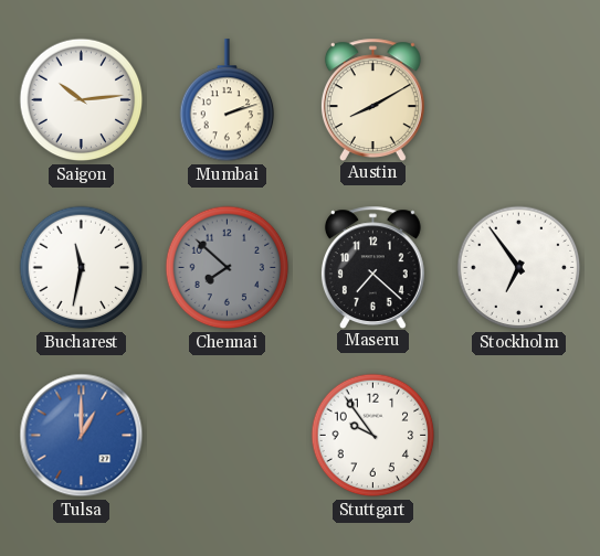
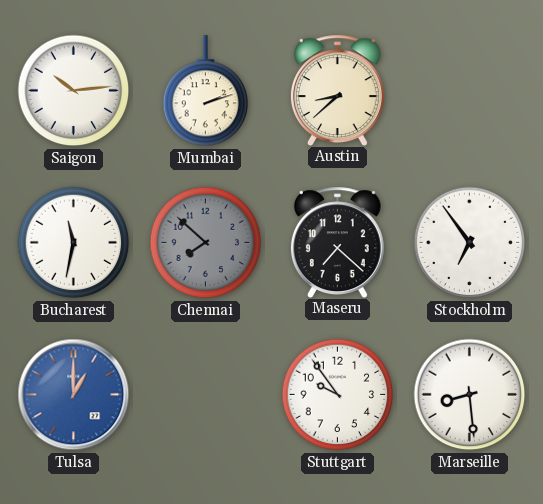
Austin: 8:10 -> 8:38 (337, 90)
Marseille: none -> 8:29 (470, 395)
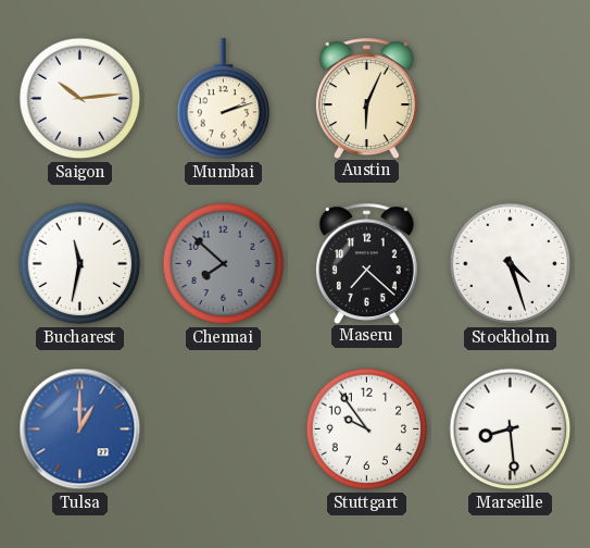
Austin: 8:38 -> 6:04 (366, 98)
Stockholm: 6:54 -> 4:27 (511, 264)
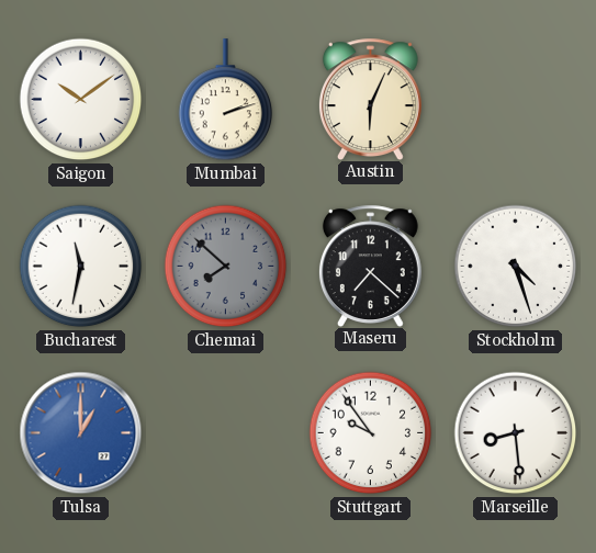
Saigon: 10:14 -> 10:09 (81, 100)
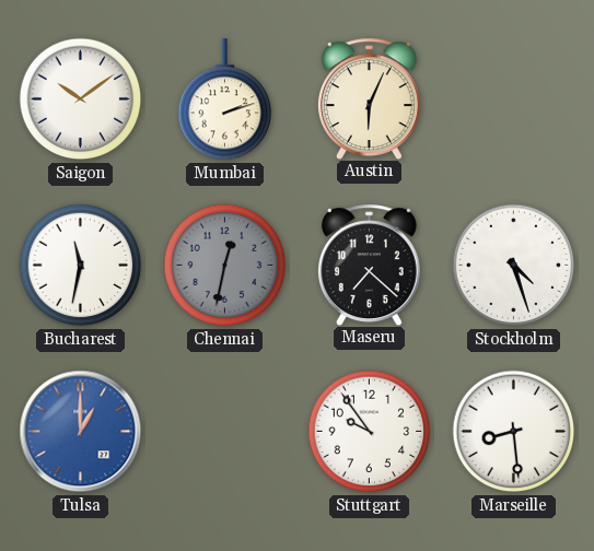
Chennai: 7:52 -> 12:32 (225, 266)
